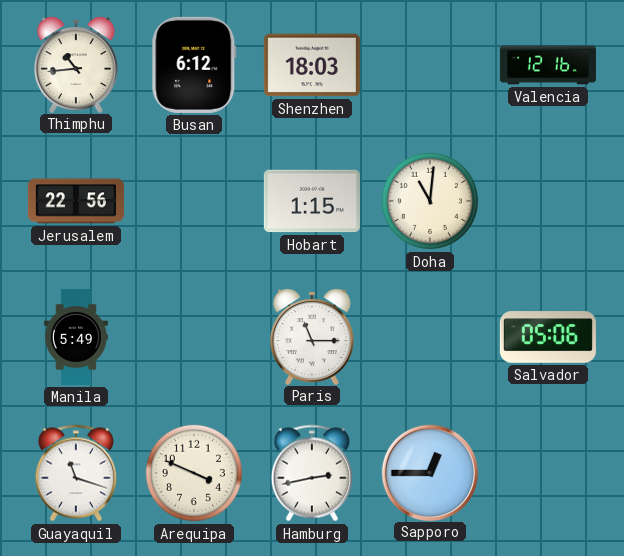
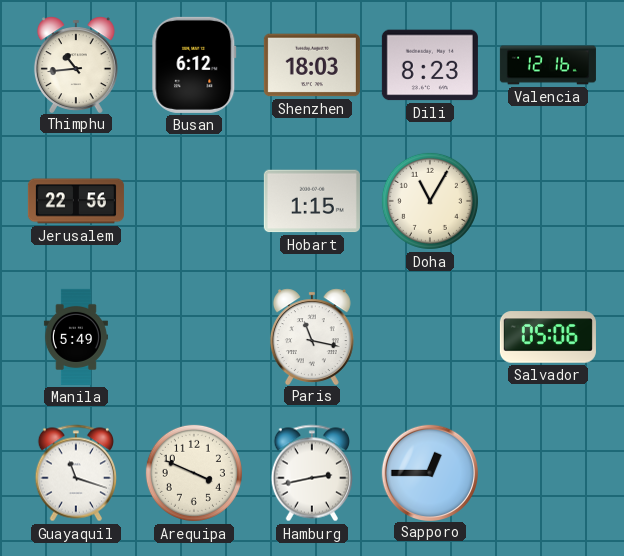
Dili: none -> 8:23 (430, 65)
Doha: 11:01 -> 11:05 (430, 201)
Paris: 11:15 -> 11:17 (312, 336)
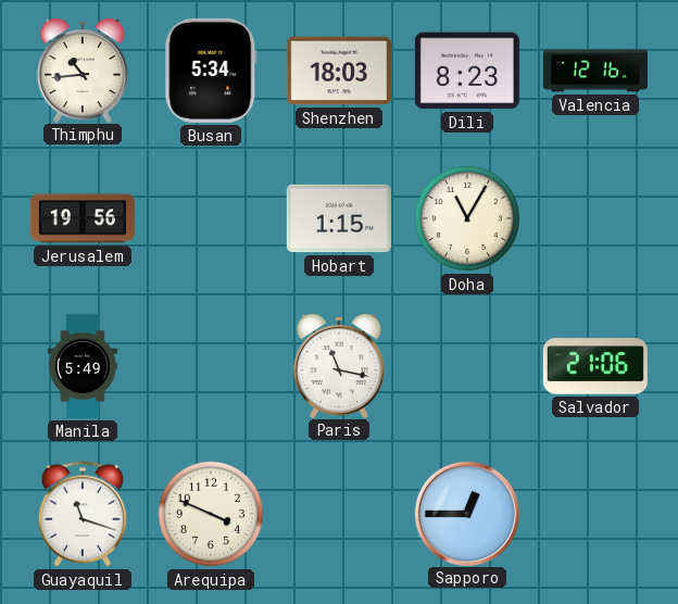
Busan: 6:12 -> 5:34 (211, 71)
Jerusalem: 22:56 -> 19:56 (83, 218)
Salvador: 05:06 -> 21:06 (595, 366)
Hamburg: 2:43 -> none (311, 473)
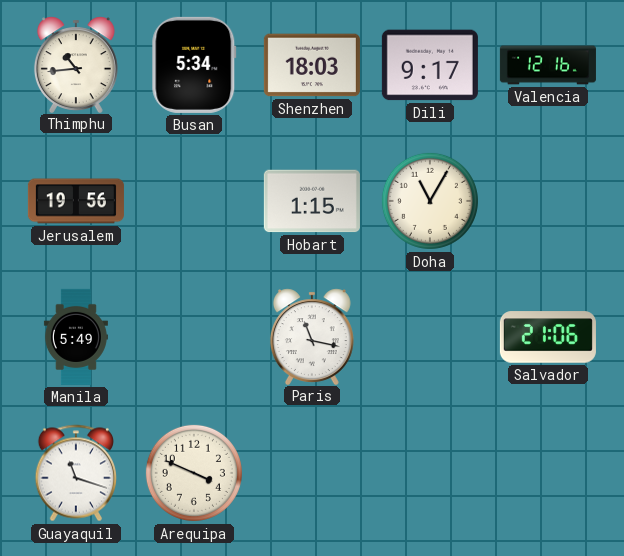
Dili: 8:23 -> 9:17 (430, 65)
Sapporo: 12:45 -> none (466, 513)
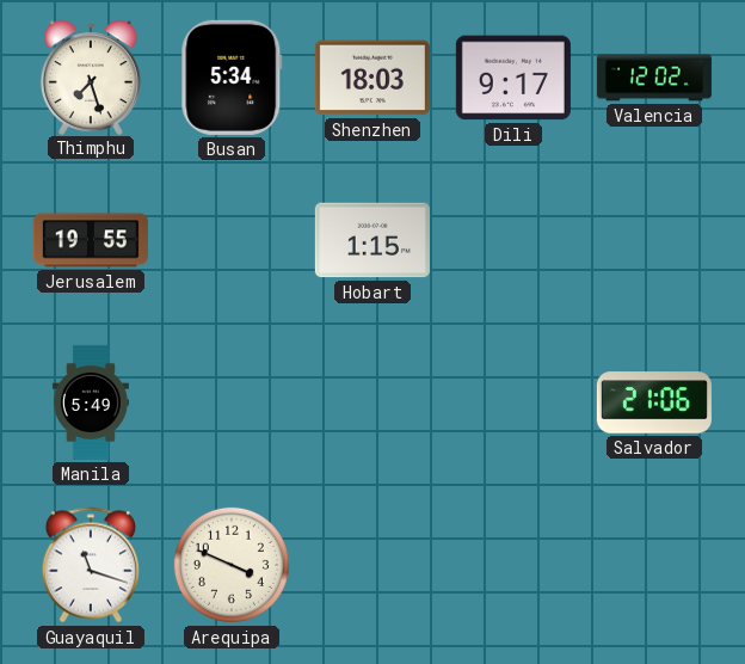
Thimphu: 10:44 -> 7:27 (91, 76)
Valencia: 12:16 -> 12:02 (654, 78)
Jerusalem: 19:56 -> 19:55 (91, 240)
Doha: 11:05 -> none (430, 201)
Paris: 11:17 -> none (312, 336)
